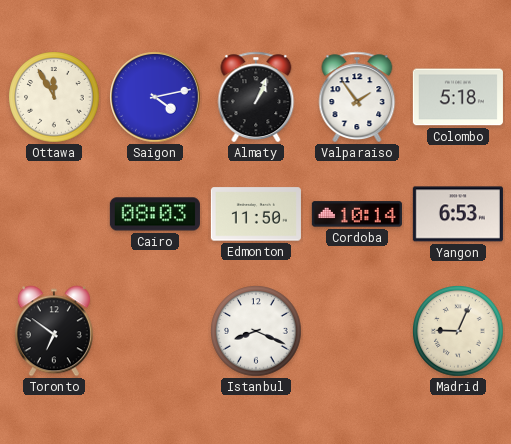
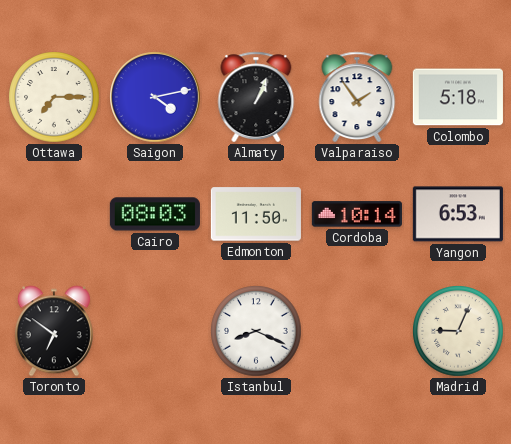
Ottawa: 11:55 -> 7:15 (54, 97)
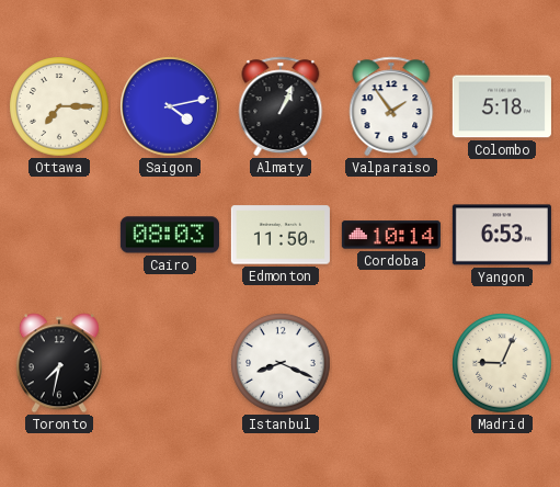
Toronto: 6:51 -> 7:32 (59, 363)
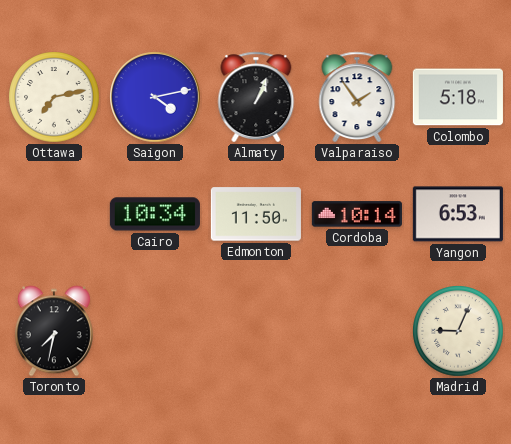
Ottawa: 7:15 -> 7:13 (54, 97)
Cairo: 08:03 -> 10:34 (155, 214)
Istanbul: 8:19 -> none (281, 363)
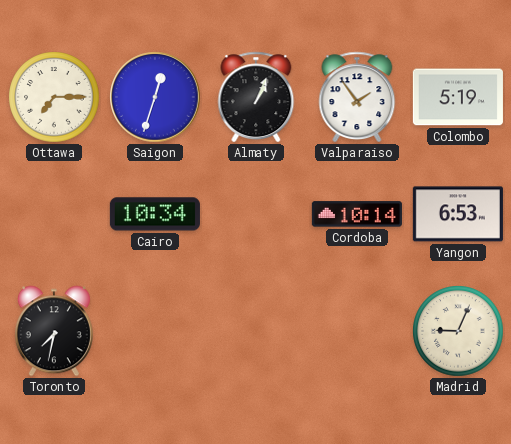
Ottawa: 7:13 -> 7:15 (54, 97)
Saigon: 4:13 -> 12:33 (155, 97)
Colombo: 5:18 -> 5:19 (458, 97)
Edmonton: 11:50 -> none (256, 214)
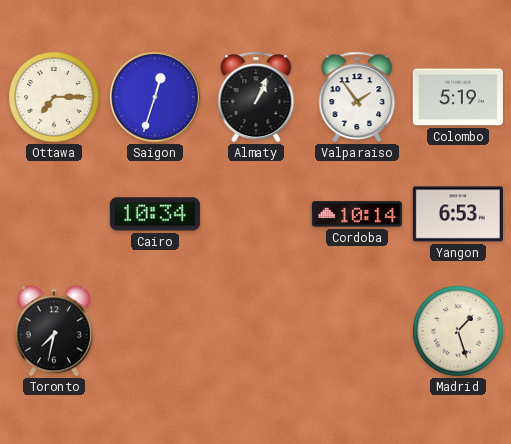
Madrid: 9:04 -> 1:27 (458, 331)
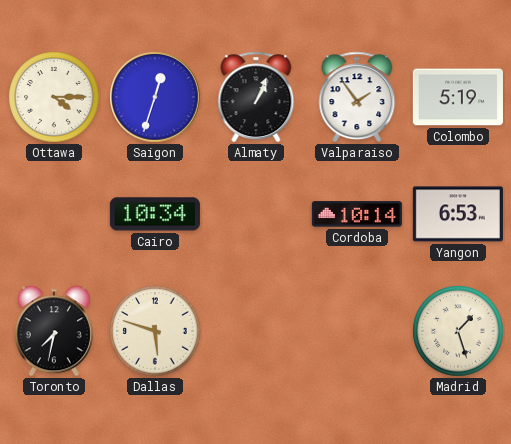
Ottawa: 7:15 -> 4:15 (54, 97)
Dallas: none -> 5:48 (155, 331)
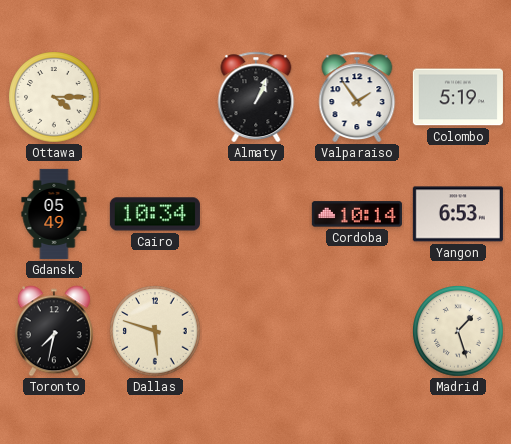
Saigon: 12:33 -> none (155, 97)
Gdansk: none -> 05:49 (54, 214)
